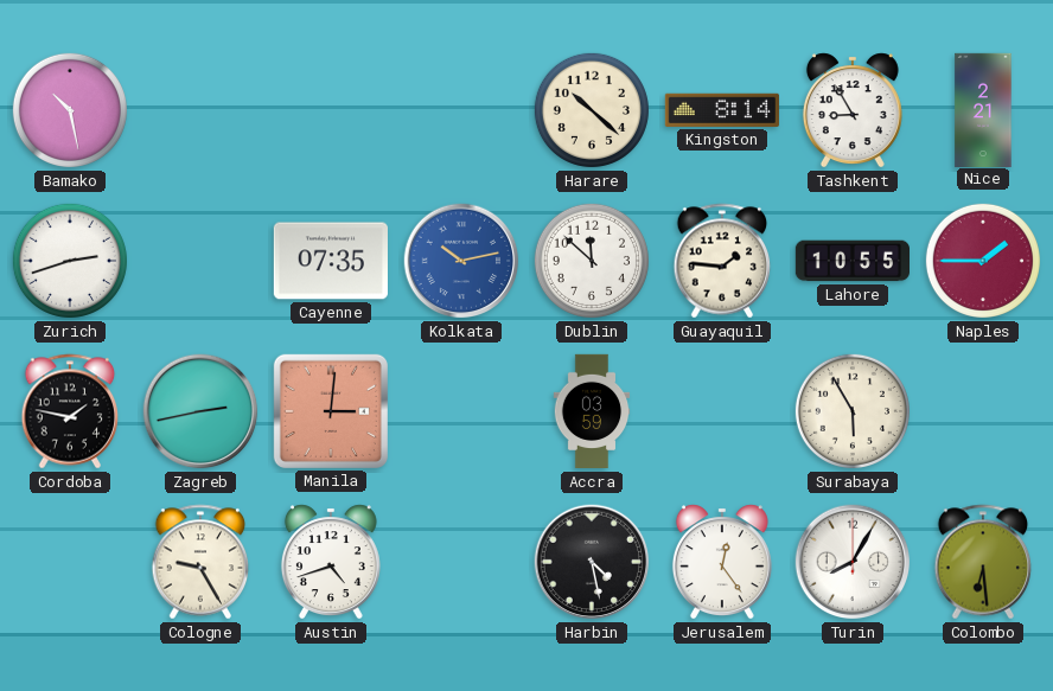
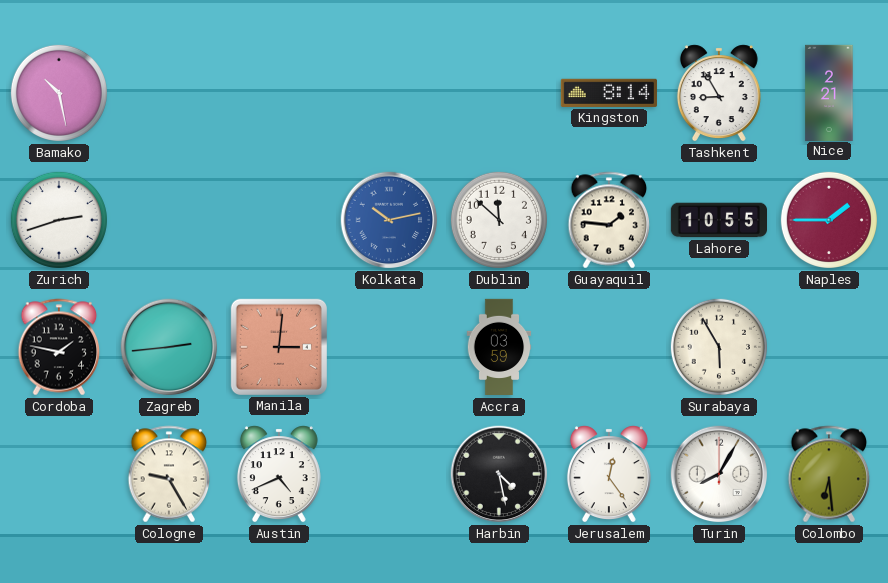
Harare: 10:22 -> none (592, 110)
Cayenne: 07:35 -> none (331, 261)
Zagreb: 2:43 -> 2:44 (169, 347)
Austin: 4:42 -> 4:41 (279, 474)
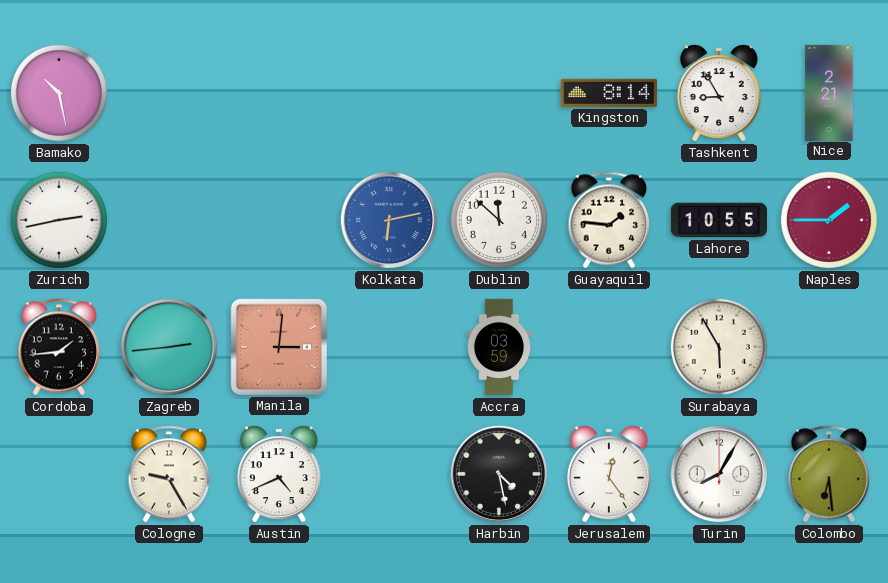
Zurich: 2:42 -> 2:43 (59, 220)
Kolkata: 10:13 -> 6:13 (389, 220)
Cordoba: 1:47 -> 1:44 (59, 347)
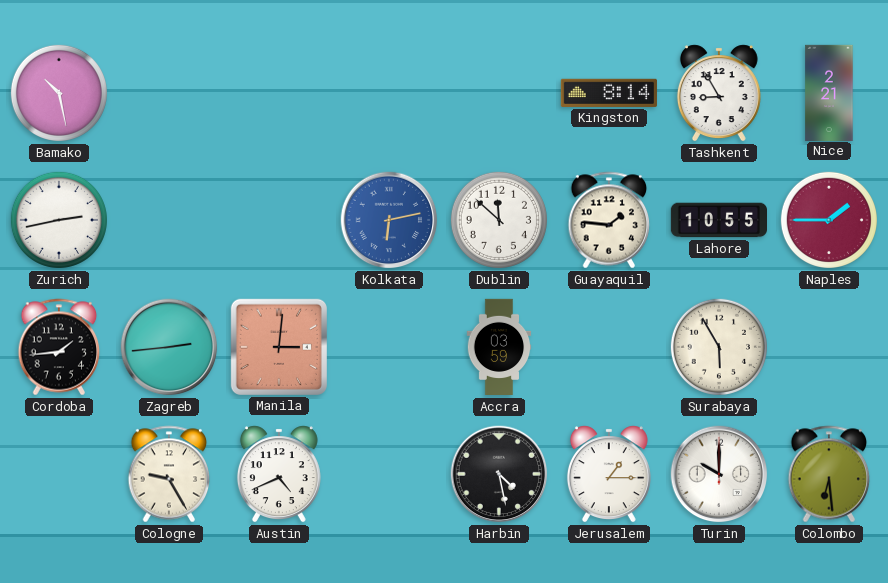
Jerusalem: 12:24 -> 1:15 (609, 474)
Turin: 8:05 -> 10:00 (719, 474)
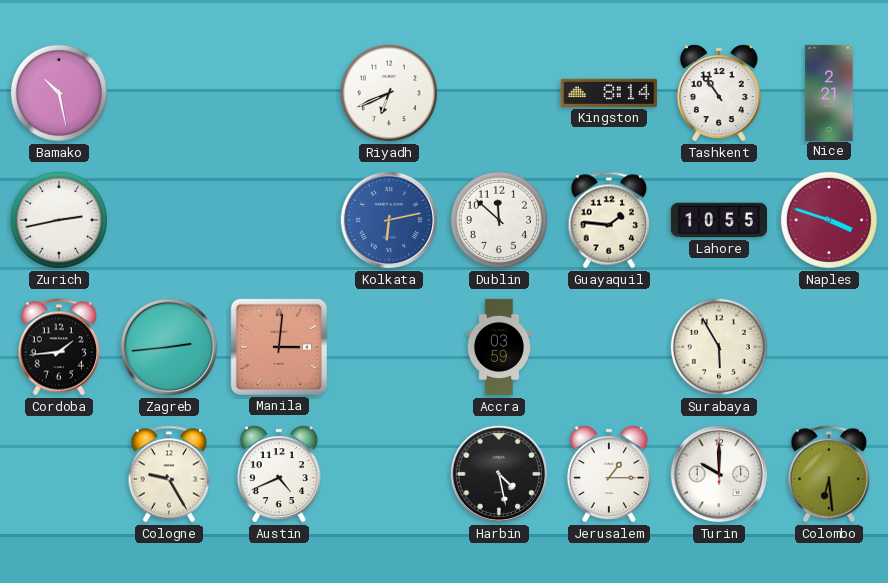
Riyadh: none -> 6:41 (389, 93)
Tashkent: 8:55 -> 10:54 (719, 93)
Naples: 1:45 -> 3:48 (829, 220)
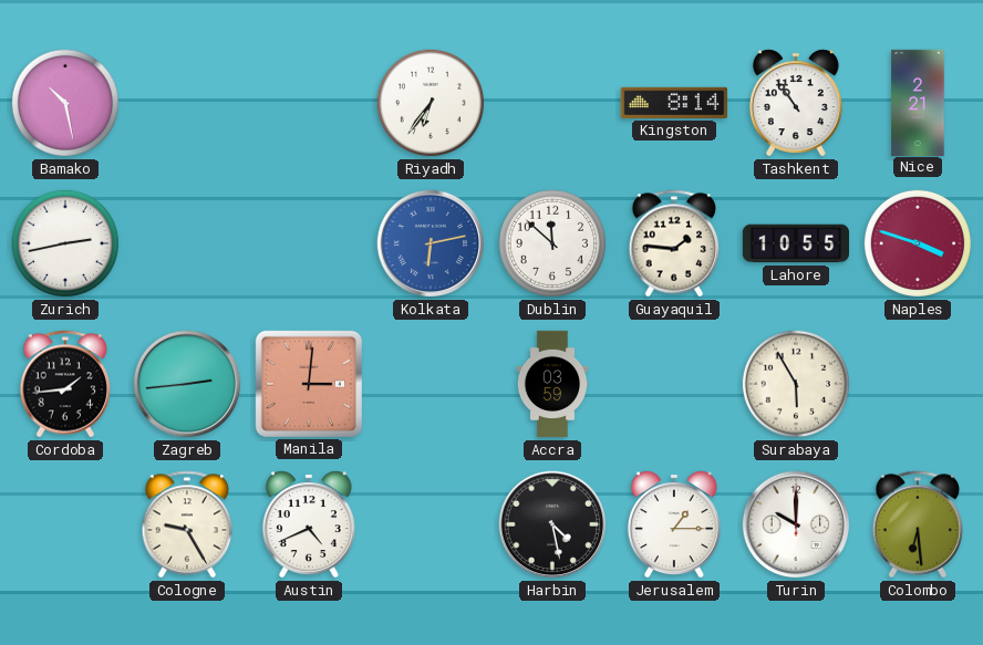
Riyadh: 6:41 -> 6:36 (431, 103)
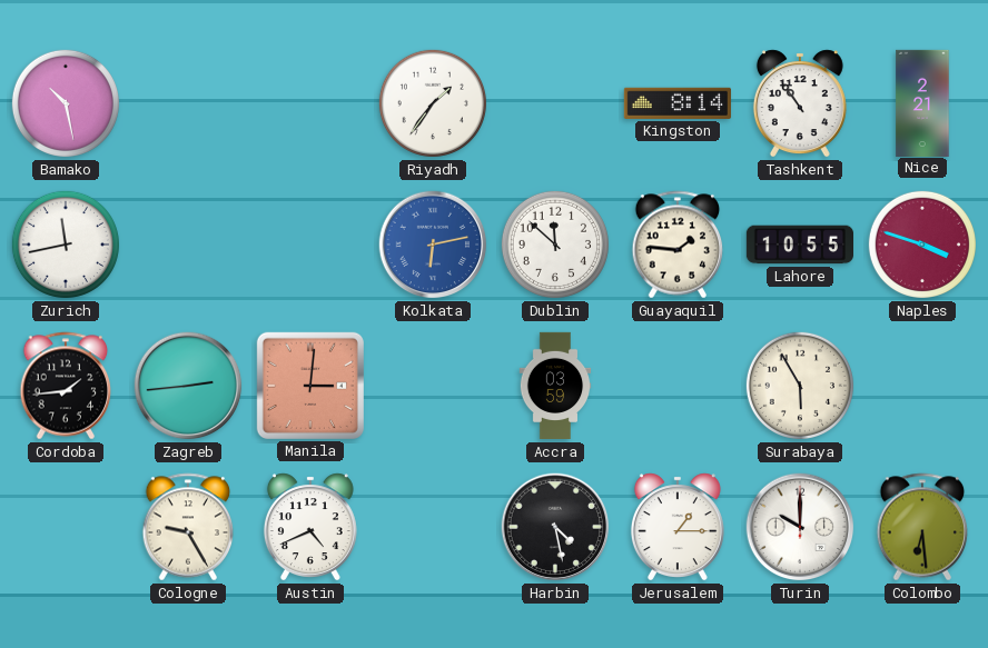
Riyadh: 6:36 -> 1:36 (433, 103)
Zurich: 2:43 -> 11:43 (66, 245)
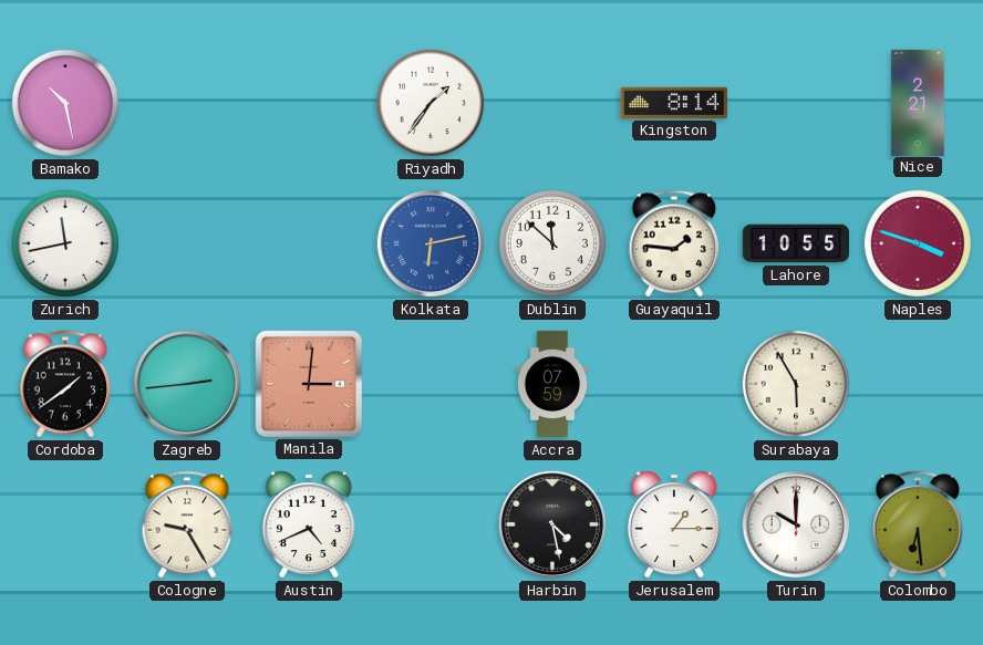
Tashkent: 10:54 -> none (800, 103)
Cordoba: 1:44 -> 1:39 (65, 384)
Accra: 03:59 -> 07:59 (552, 384)
